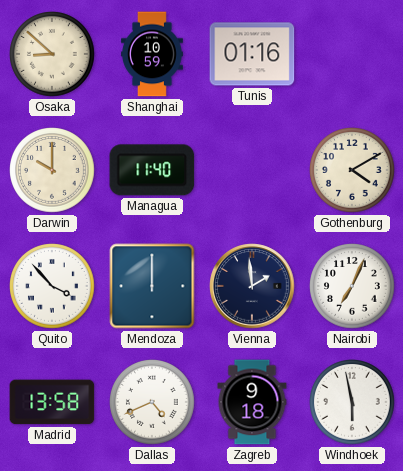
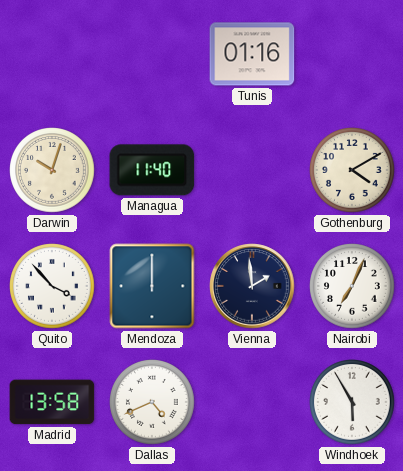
Osaka: 8:52 -> none (53, 55)
Shanghai: 10:59 -> none (152, 54)
Darwin: 10:00 -> 10:03 (53, 171)
Zagreb: 9:18 -> none (252, 402)
Windhoek: 5:58 -> 5:55 (353, 403)
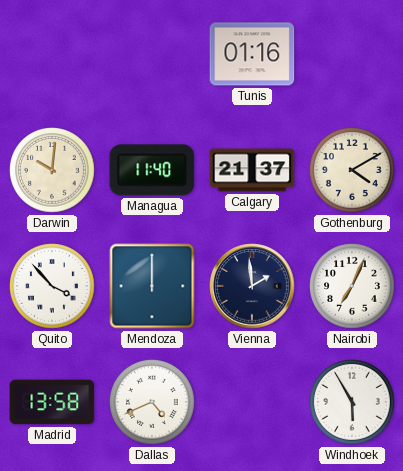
Darwin: 10:03 -> 10:01 (53, 171)
Calgary: none -> 21:37 (252, 170)
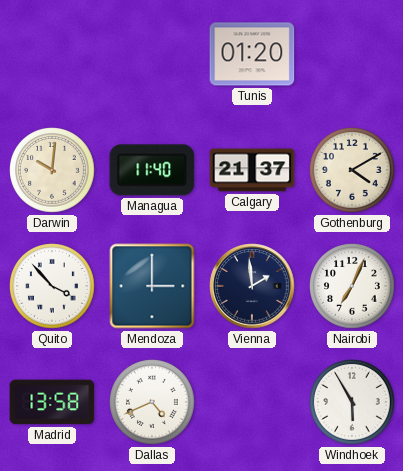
Tunis: 01:16 -> 01:20 (252, 54)
Mendoza: 12:00 -> 3:00 (152, 286)
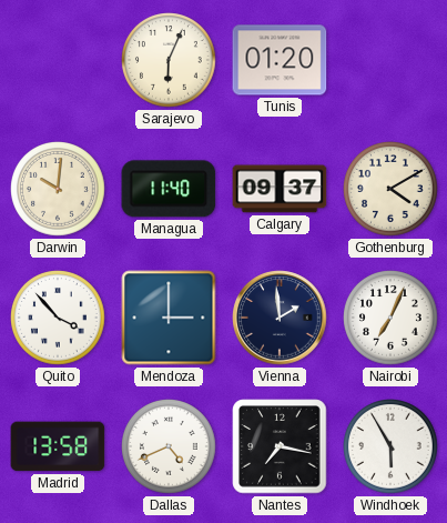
Sarajevo: none -> 6:04 (170, 61)
Calgary: 21:37 -> 09:37 (280, 189)
Nantes: none -> 7:17 (280, 446)
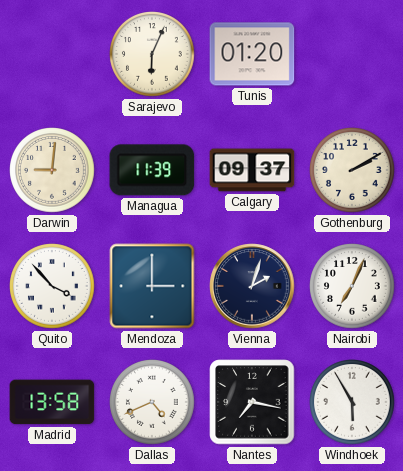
Darwin: 10:01 -> 9:01 (53, 171)
Managua: 11:40 -> 11:39 (152, 170)
Gothenburg: 4:10 -> 2:10 (353, 171)
Vienna: 1:59 -> 2:03 (252, 286)
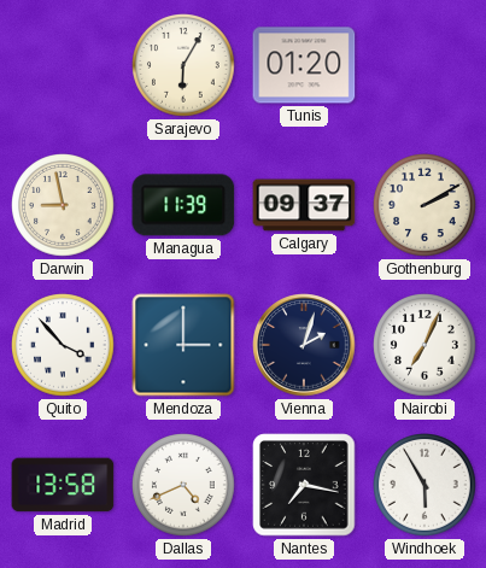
Sarajevo: 6:04 -> 6:05 (185, 66)
Darwin: 9:01 -> 8:58 (64, 206)
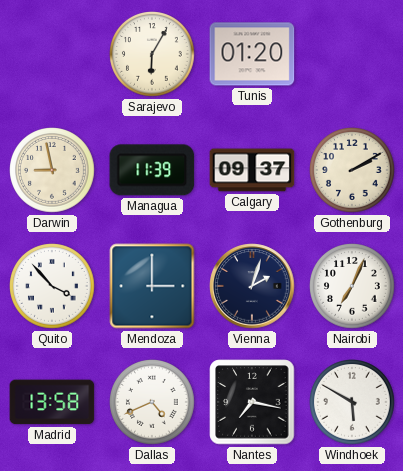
Windhoek: 5:55 -> 5:50 (353, 403)
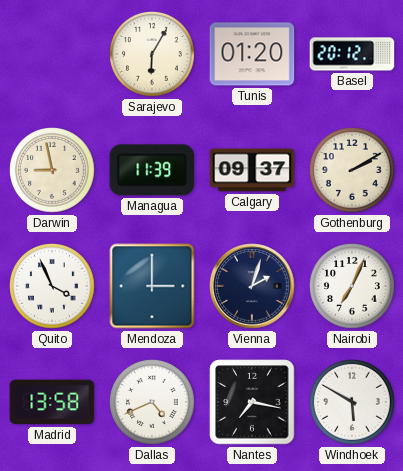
Basel: none -> 20:12 (352, 54)
Quito: 3:53 -> 3:56 (53, 287)
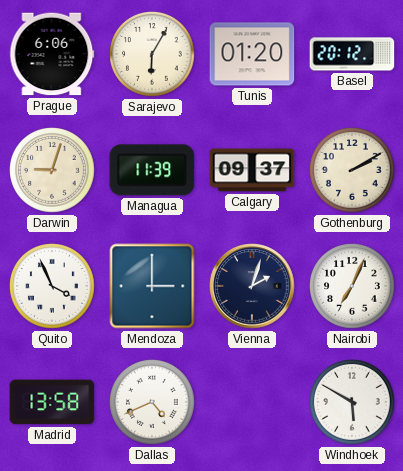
Prague: none -> 6:06 (52, 54)
Darwin: 8:58 -> 9:03 (53, 171)
Nantes: 7:17 -> none (252, 402)
